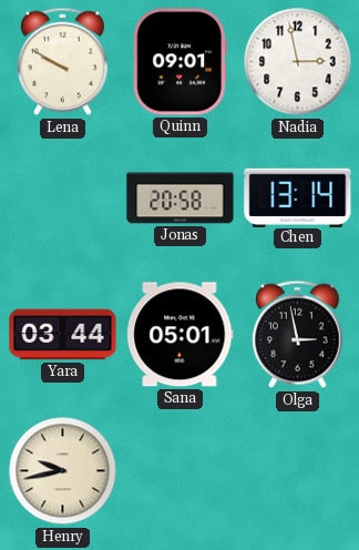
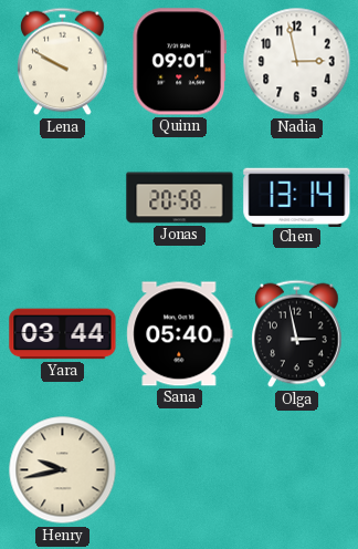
Sana: 05:01 -> 05:40 (180, 334)
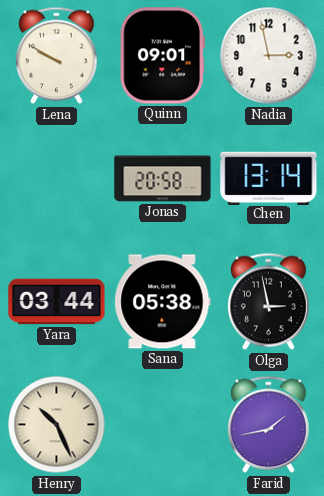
Sana: 05:40 -> 05:38 (163, 302)
Henry: 9:43 -> 10:26 (57, 425)
Farid: none -> 1:43 (269, 425)
